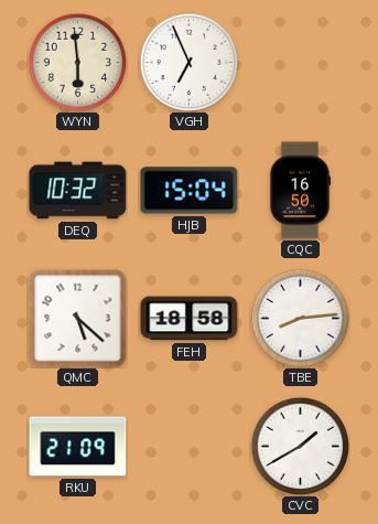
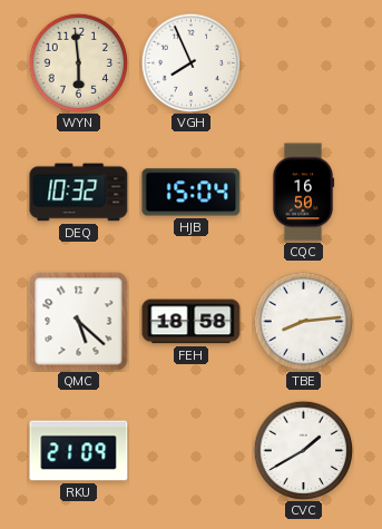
VGH: 6:56 -> 7:56 (190, 62)
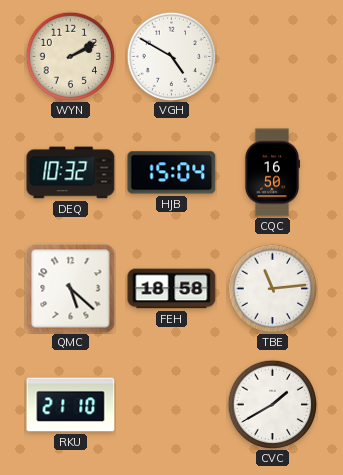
WYN: 5:59 -> 2:10 (70, 56)
VGH: 7:56 -> 4:50 (171, 56)
TBE: 8:14 -> 11:14 (272, 288)
RKU: 21:09 -> 21:10 (71, 405)
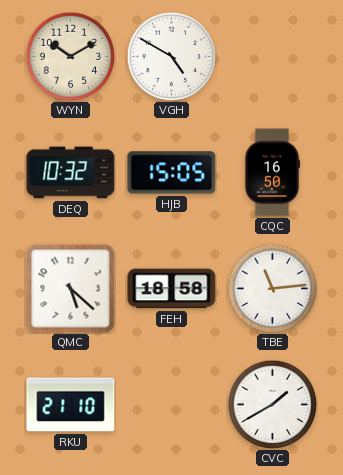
WYN: 2:10 -> 10:10 (70, 56)
HJB: 15:04 -> 15:05 (172, 173)
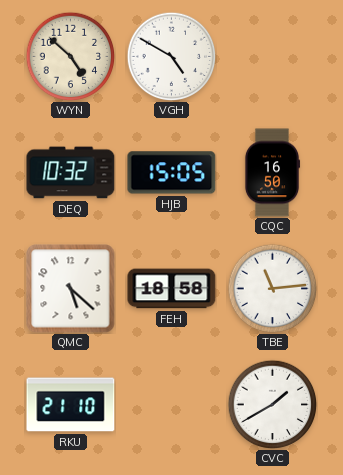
WYN: 10:10 -> 4:52 (70, 56)
